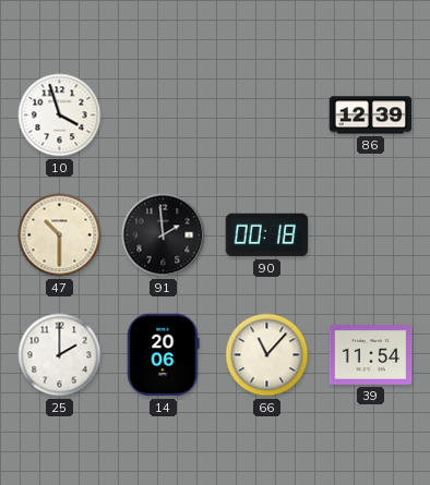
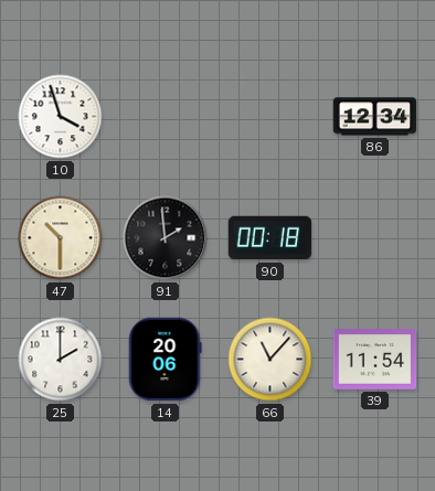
86: 12:39 -> 12:34 (375, 117)
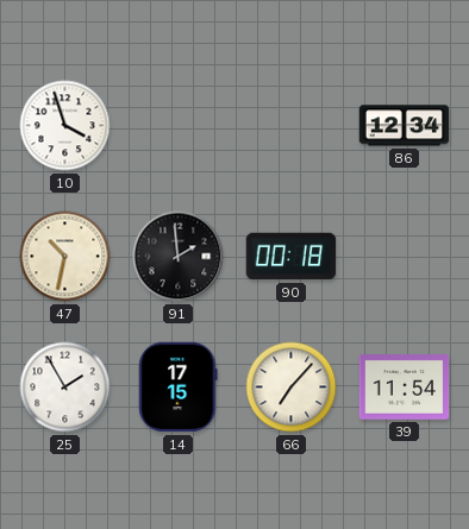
47: 10:30 -> 10:32 (65, 257)
25: 2:00 -> 1:55 (65, 388)
14: 20:06 -> 17:15 (179, 388)
66: 11:07 -> 7:07 (292, 388)
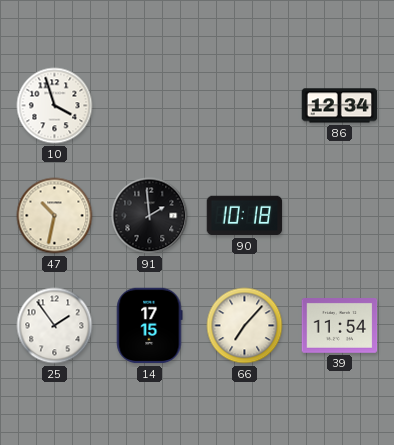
90: 00:18 -> 10:18 (245, 216)
25: 1:55 -> 1:54 (55, 326)
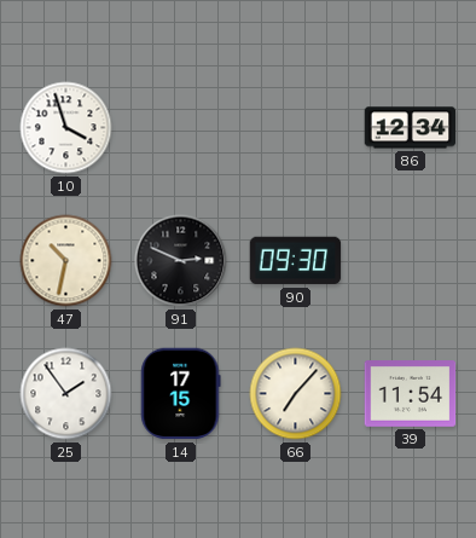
91: 1:59 -> 2:49 (181, 261)
90: 10:18 -> 09:30 (296, 261)
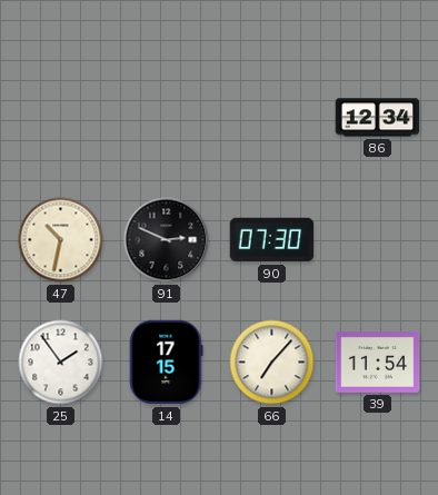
10: 3:57 -> none (66, 128)
90: 09:30 -> 07:30 (272, 240)
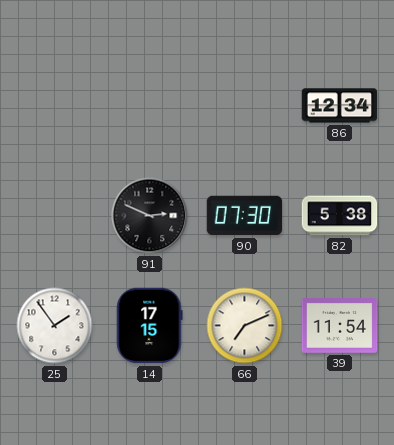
47: 10:32 -> none (61, 240)
82: none -> 5:38 (340, 216)
66: 7:07 -> 7:11 (245, 326)
